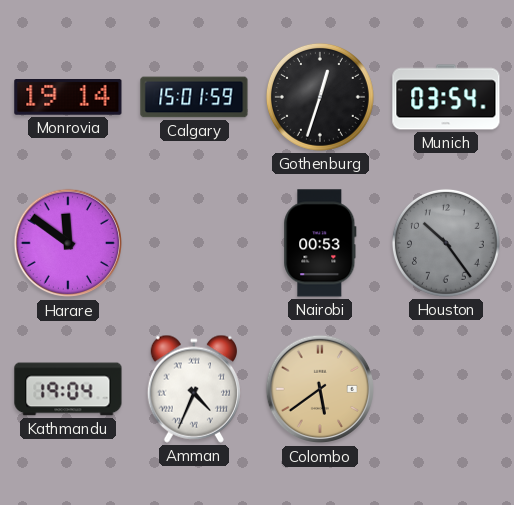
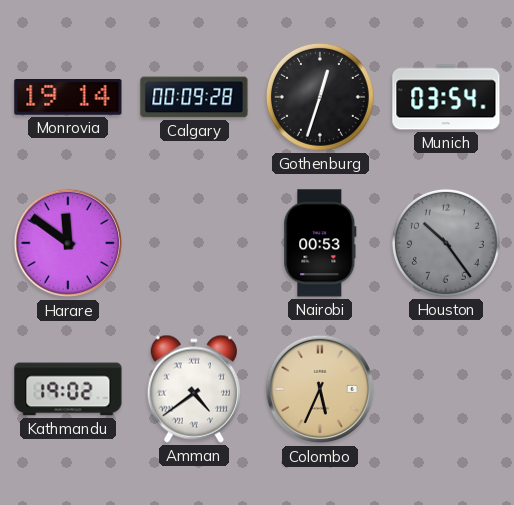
Calgary: 15:01 -> 00:09 (194, 97)
Kathmandu: 19:04 -> 19:02 (68, 389)
Amman: 4:34 -> 4:39 (193, 389)
Colombo: 5:39 -> 5:34 (320, 389)
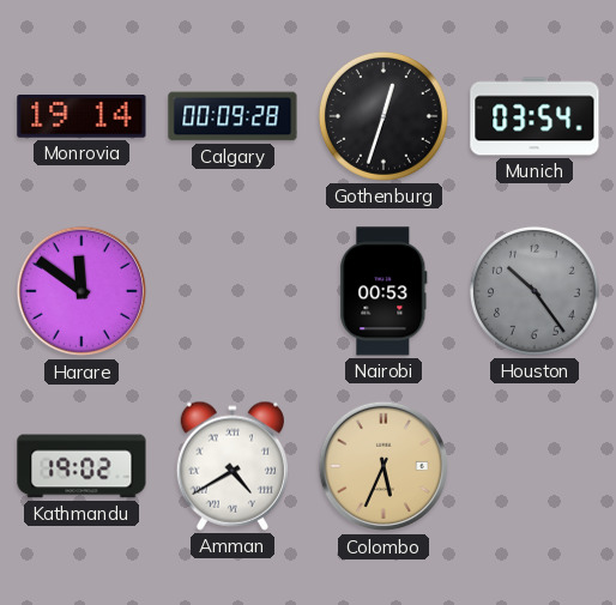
Amman: 4:39 -> 4:40 (231, 466)
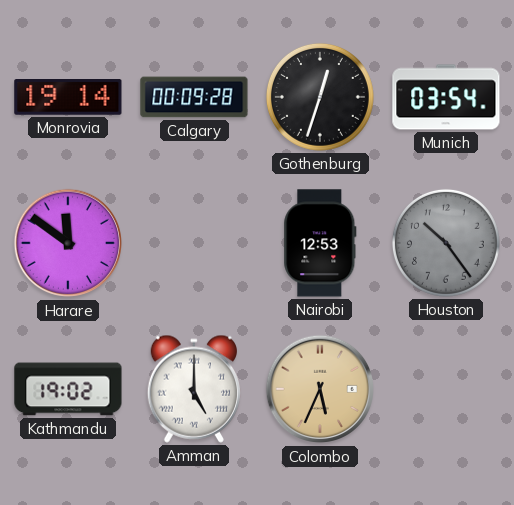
Nairobi: 00:53 -> 12:53 (320, 243)
Amman: 4:40 -> 5:00 (193, 389)
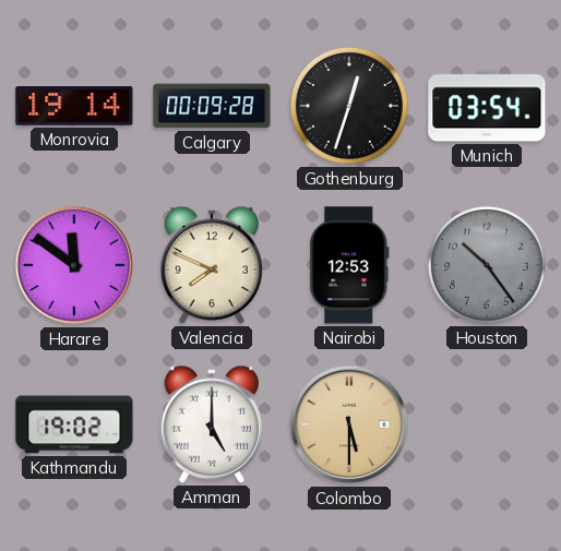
Valencia: none -> 7:49 (211, 265)
Colombo: 5:34 -> 5:30 (349, 424)
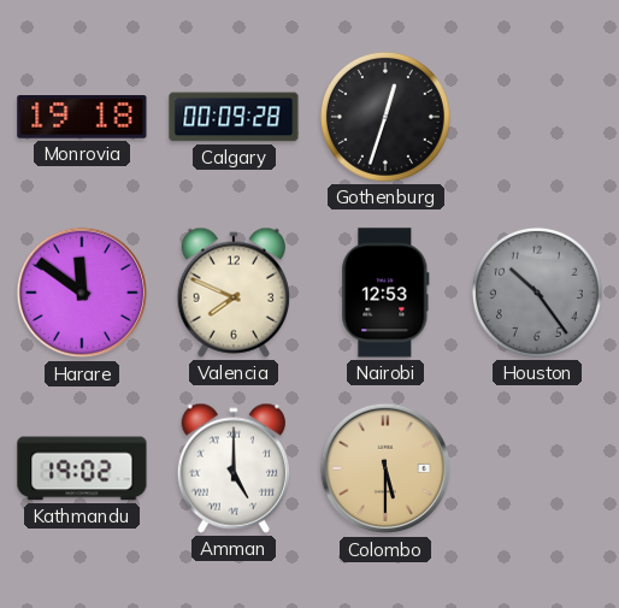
Monrovia: 19:14 -> 19:18 (82, 118)
Munich: 03:54 -> none (487, 106)
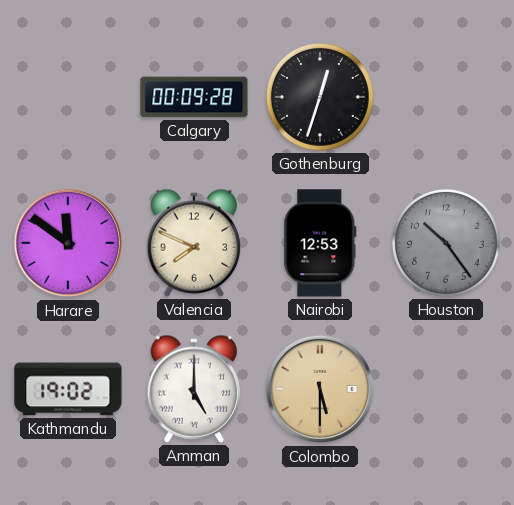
Monrovia: 19:18 -> none (82, 118)
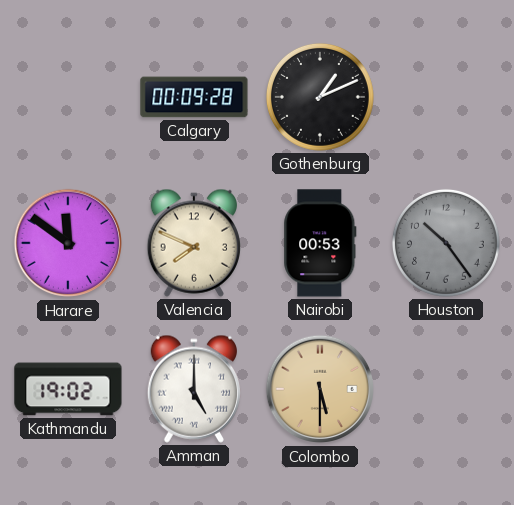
Gothenburg: 12:33 -> 1:11 (320, 97)
Nairobi: 12:53 -> 00:53 (320, 243)
